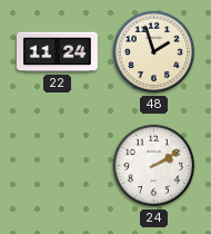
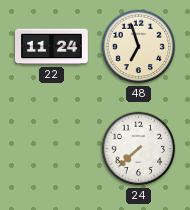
48: 1:57 -> 6:57 (139, 47)
24: 2:10 -> 7:38 (139, 149)
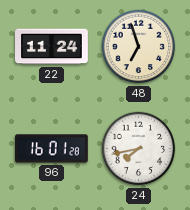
96: none -> 16:01 (52, 149)
24: 7:38 -> 7:43 (139, 149)
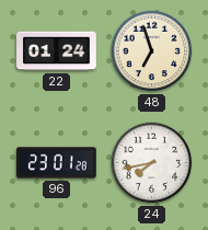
22: 11:24 -> 01:24 (57, 51)
96: 16:01 -> 23:01 (57, 163)
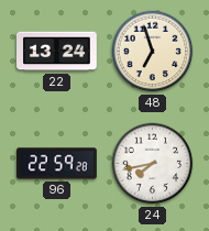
22: 01:24 -> 13:24 (57, 52)
96: 23:01 -> 22:59 (57, 164)
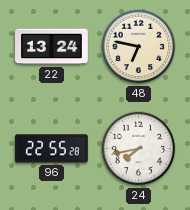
48: 6:57 -> 6:47 (139, 47)
96: 22:59 -> 22:55 (52, 149)
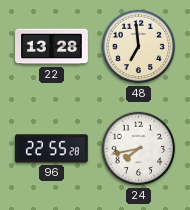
22: 13:24 -> 13:28 (52, 47)
48: 6:47 -> 6:59 (139, 47)
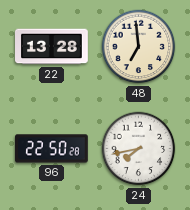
96: 22:55 -> 22:50 (52, 149)
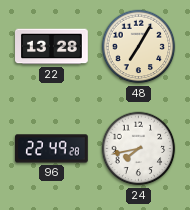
48: 6:59 -> 7:05 (139, 47)
96: 22:50 -> 22:49 (52, 149)
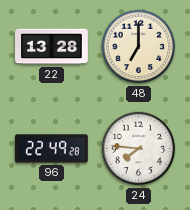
48: 7:05 -> 7:00 (139, 47)
24: 7:43 -> 7:46 (139, 149)
